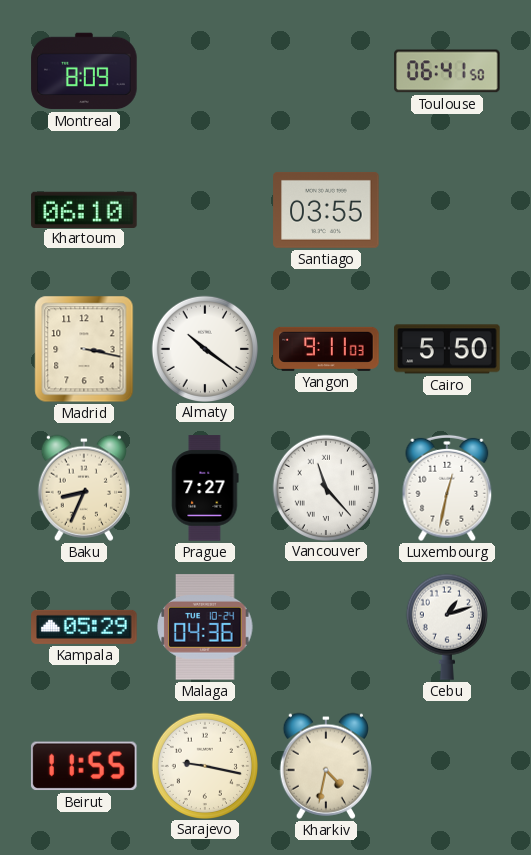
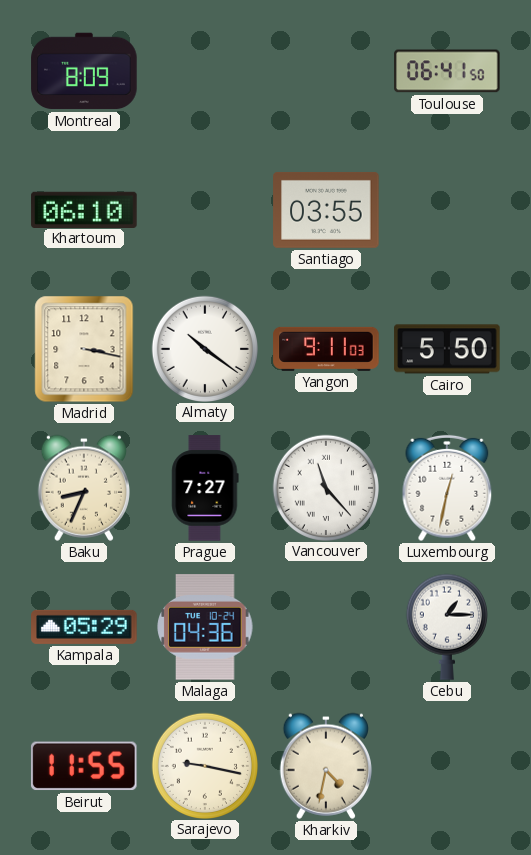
Cebu: 1:12 -> 1:15 (447, 627)
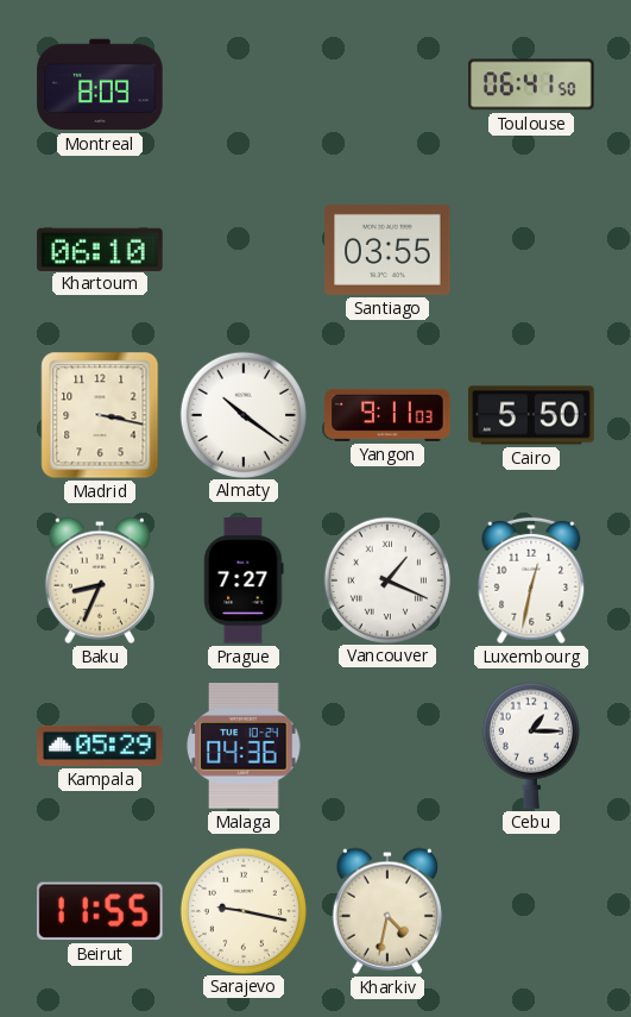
Vancouver: 11:23 -> 1:19 (386, 579)
